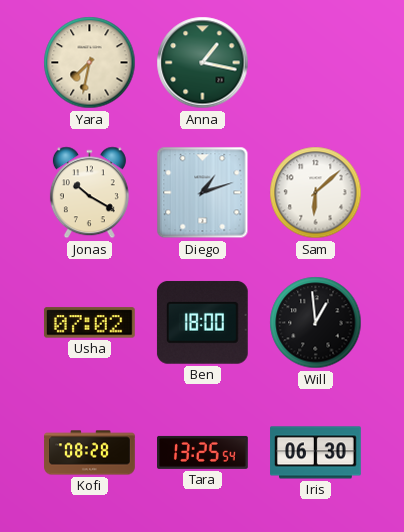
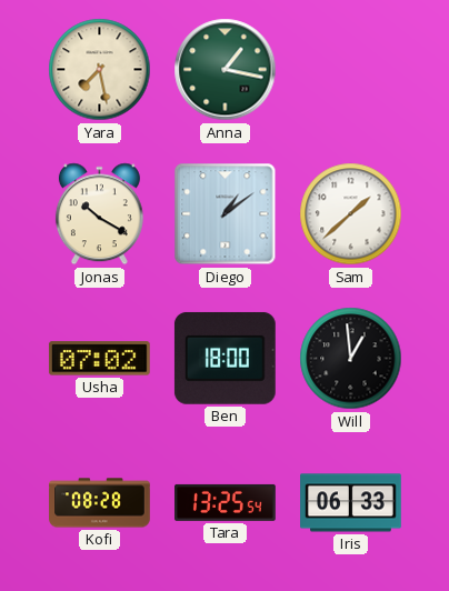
Yara: 7:32 -> 7:28 (100, 70)
Diego: 1:12 -> 1:09 (226, 214)
Sam: 6:08 -> 1:38 (351, 214)
Iris: 06:30 -> 06:33 (351, 503)
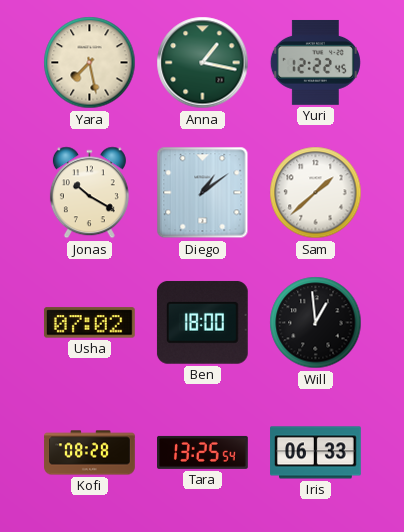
Yuri: none -> 12:22 (315, 62)
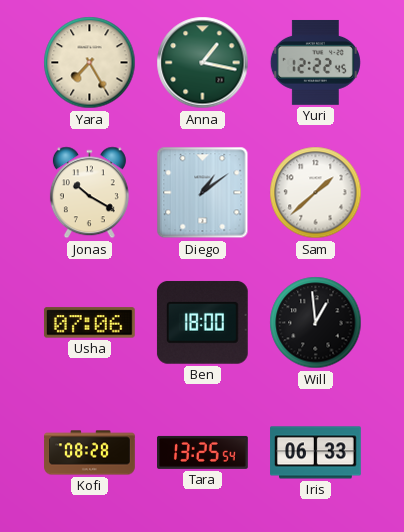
Yara: 7:28 -> 7:25 (90, 63)
Usha: 07:02 -> 07:06 (89, 323)
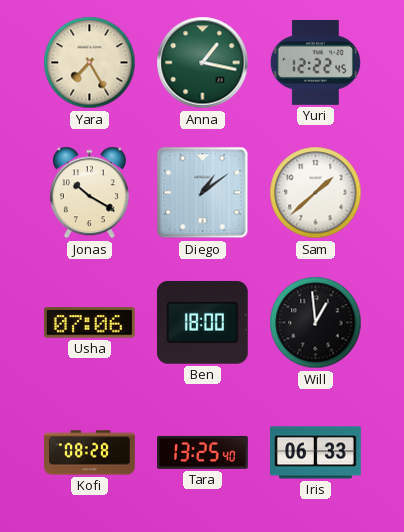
Tara: 13:25:54 -> 13:25:40 (203, 452)
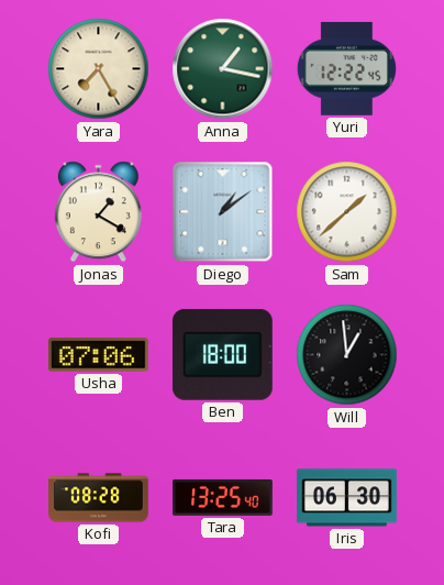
Jonas: 10:20 -> 1:20 (98, 212)
Iris: 06:33 -> 06:30 (347, 498)
